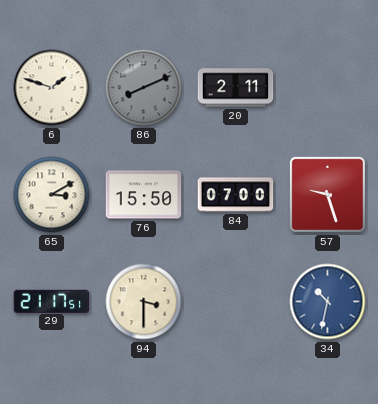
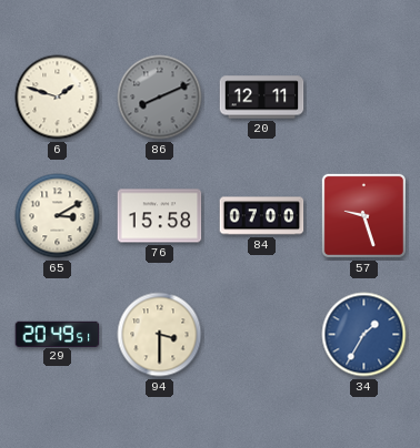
20: 2:11 -> 12:11 (262, 98)
76: 15:50 -> 15:58 (160, 216)
29: 21:17 -> 20:49 (58, 334)
34: 10:32 -> 1:35 (364, 335)
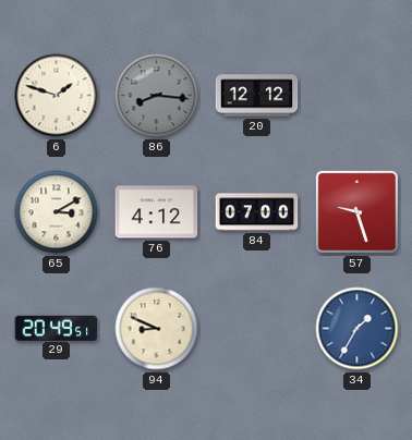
86: 8:11 -> 8:16 (157, 96)
20: 12:11 -> 12:12 (257, 96)
76: 15:58 -> 4:12 (157, 212)
94: 3:30 -> 8:49 (157, 329)
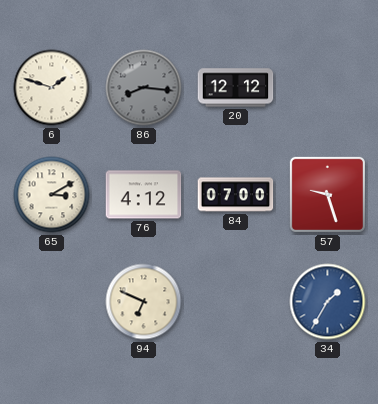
29: 20:49 -> none (57, 328)
94: 8:49 -> 6:49 (144, 302)
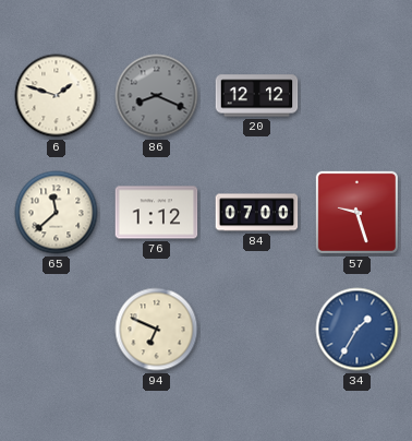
86: 8:16 -> 8:19 (157, 96)
65: 3:10 -> 11:38 (57, 213)
76: 4:12 -> 1:12 (157, 213)
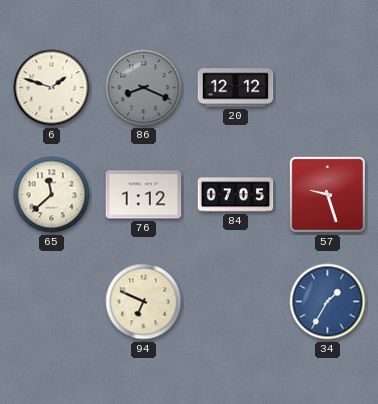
84: 07:00 -> 07:05 (236, 195)
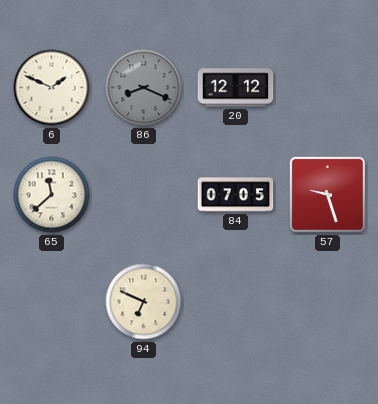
6: 1:48 -> 1:49 (52, 88)
76: 1:12 -> none (144, 195)
34: 1:35 -> none (328, 302)
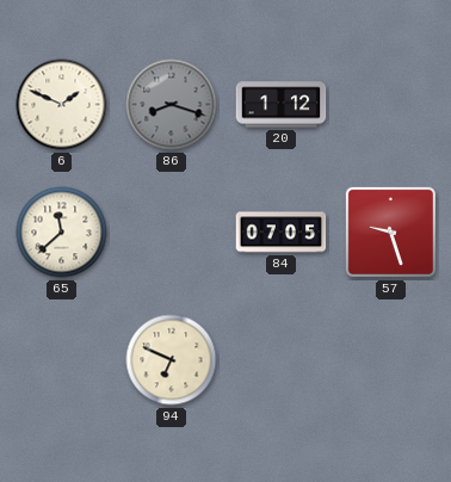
86: 8:19 -> 8:18 (172, 105)
20: 12:12 -> 1:12 (282, 105)
